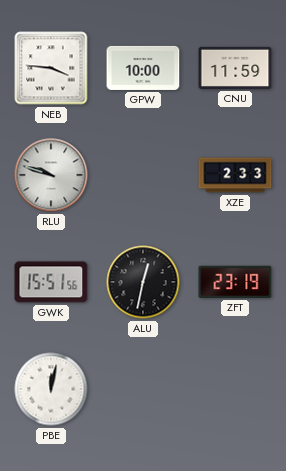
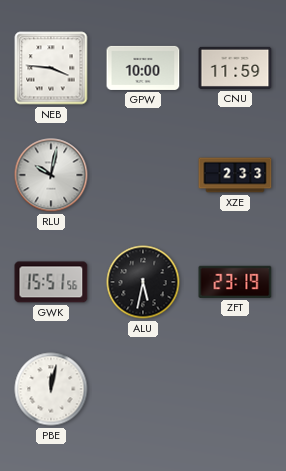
RLU: 9:48 -> 10:02 (51, 175)
ALU: 12:32 -> 5:32 (143, 282)
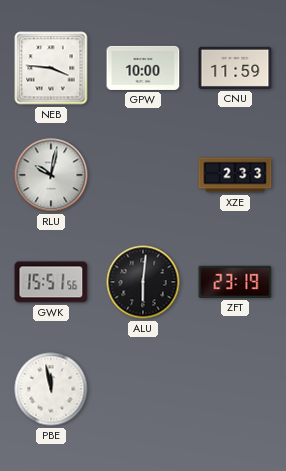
ALU: 5:32 -> 6:01 (143, 282)
PBE: 12:02 -> 11:58 (51, 389)
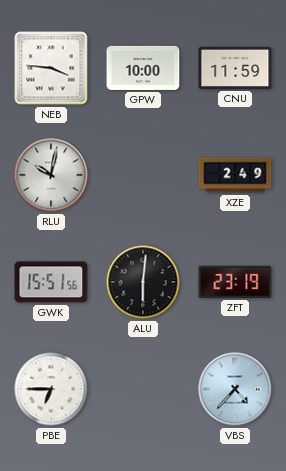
XZE: 2:33 -> 2:49 (235, 175)
PBE: 11:58 -> 6:45 (51, 389)
VBS: none -> 4:37 (235, 389)
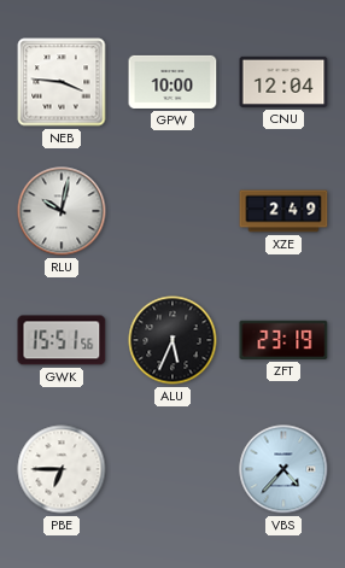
CNU: 11:59 -> 12:04 (283, 82)
ALU: 6:01 -> 5:34 (172, 340)
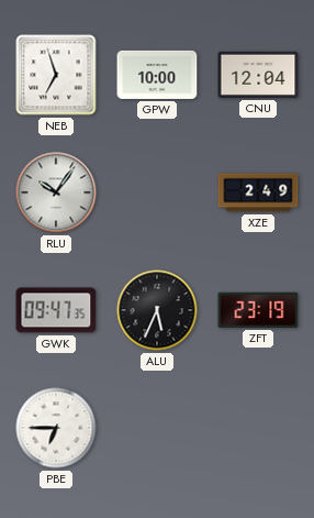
NEB: 3:46 -> 6:57 (56, 75)
RLU: 10:02 -> 10:06 (56, 192)
GWK: 15:51 -> 09:47 (56, 310)
VBS: 4:37 -> none (283, 469)
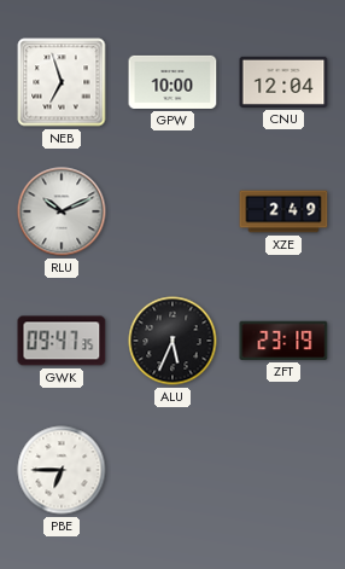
RLU: 10:06 -> 10:11 (62, 211)
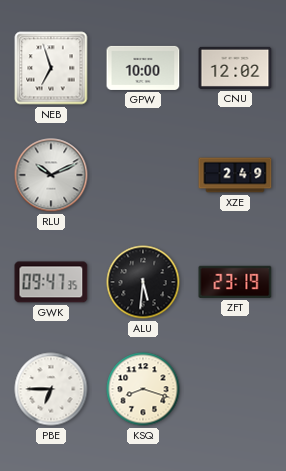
CNU: 12:04 -> 12:02 (235, 68)
ALU: 5:34 -> 5:31 (143, 282)
KSQ: none -> 8:18 (143, 389)
